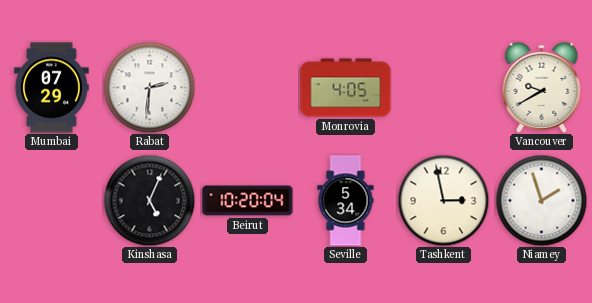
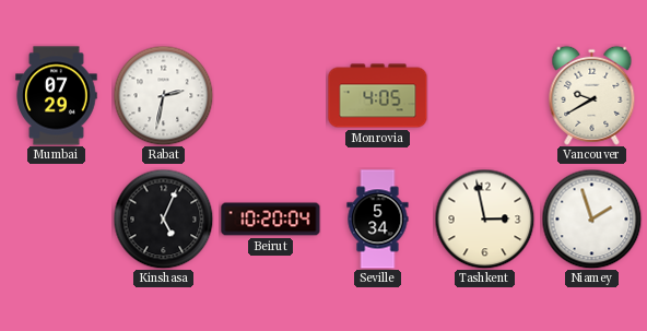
Rabat: 2:31 -> 2:32 (163, 95)
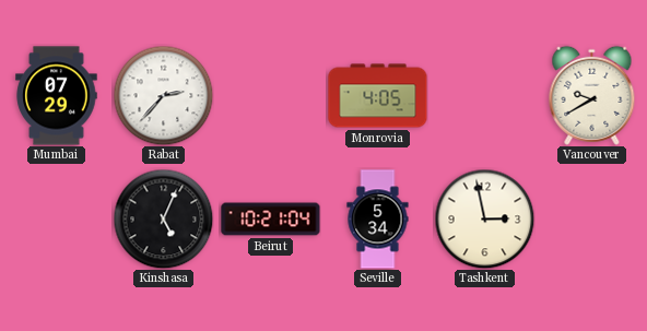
Rabat: 2:32 -> 2:37 (163, 95)
Beirut: 10:20 -> 10:21 (271, 220)
Niamey: 1:57 -> none (591, 218)
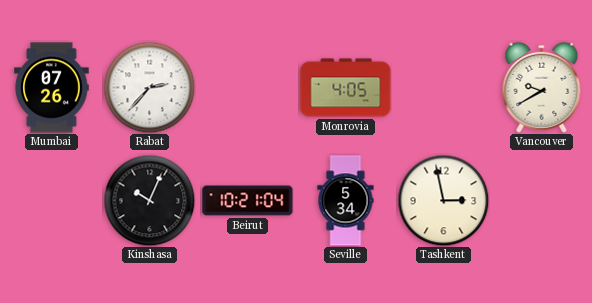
Mumbai: 07:29 -> 07:26 (52, 88)
Kinshasa: 5:04 -> 10:04 (149, 200)
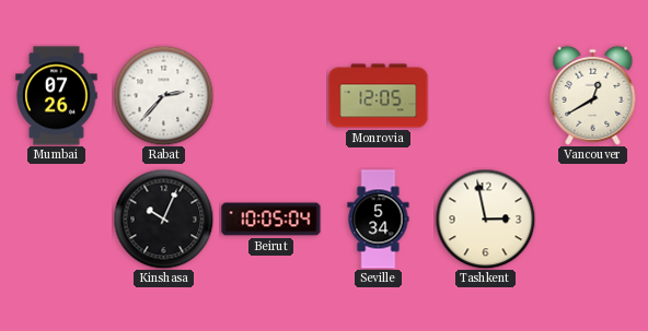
Monrovia: 4:05 -> 12:05 (379, 96)
Vancouver: 9:40 -> 12:40 (593, 95)
Beirut: 10:21 -> 10:05 (271, 220)
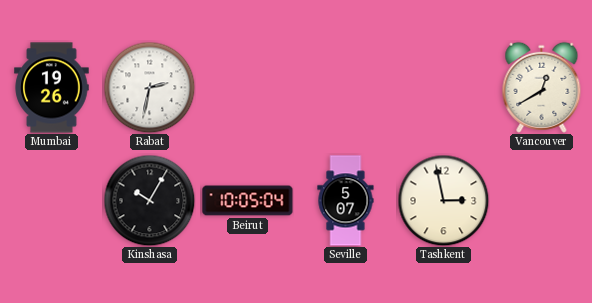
Mumbai: 07:26 -> 19:26 (52, 88)
Rabat: 2:37 -> 2:32 (149, 87)
Monrovia: 12:05 -> none (379, 96)
Kinshasa: 10:04 -> 10:05 (149, 200)
Seville: 5:34 -> 5:07 (346, 201)
